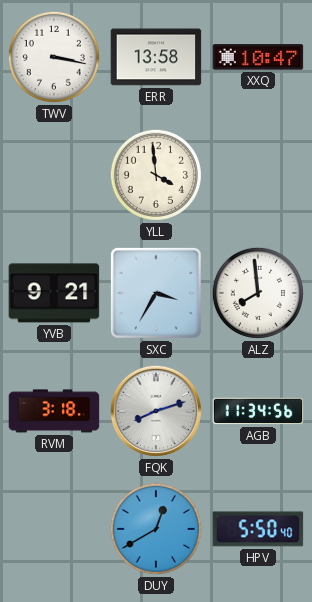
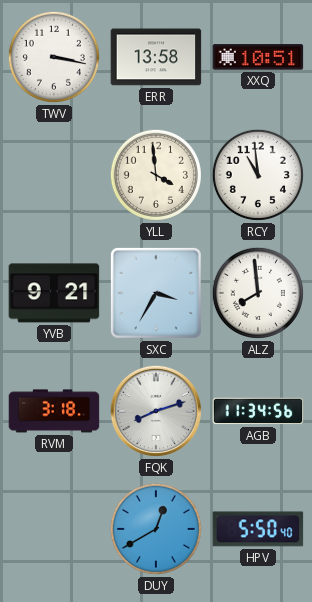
XXQ: 10:47 -> 10:51 (258, 57)
RCY: none -> 10:59 (258, 175)
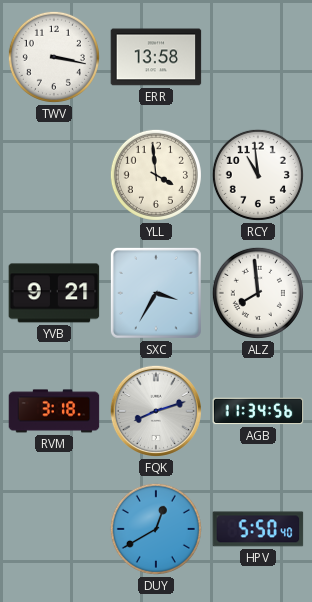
XXQ: 10:51 -> none (258, 57)
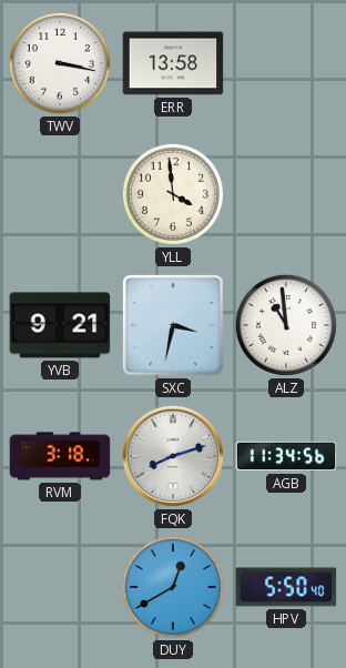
RCY: 10:59 -> none (258, 175)
SXC: 3:35 -> 3:32 (173, 325)
ALZ: 7:59 -> 10:59 (286, 325)
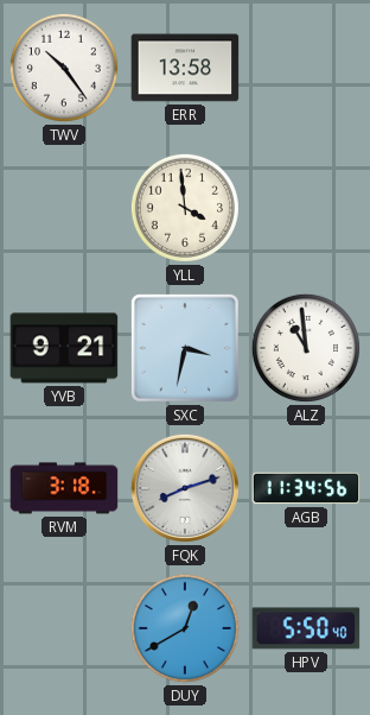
TWV: 3:17 -> 10:24 (64, 68)
